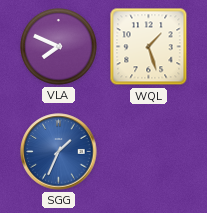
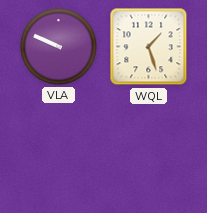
VLA: 7:49 -> 9:49 (59, 47)
SGG: 1:34 -> none (59, 152)
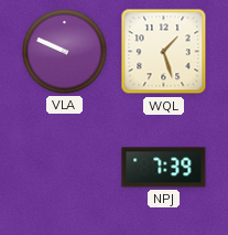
NPJ: none -> 7:39 (164, 168)
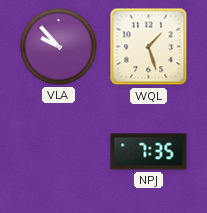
VLA: 9:49 -> 9:53 (59, 47)
NPJ: 7:39 -> 7:35 (149, 152)
